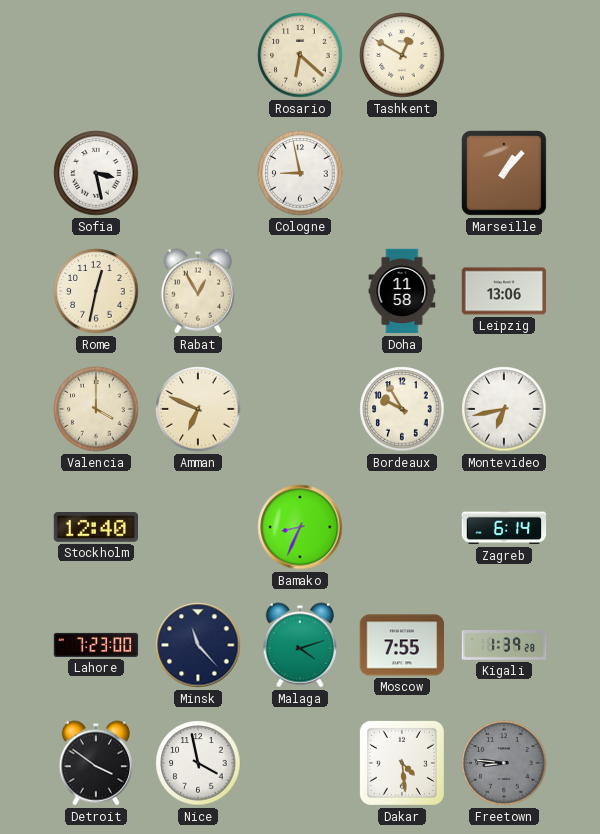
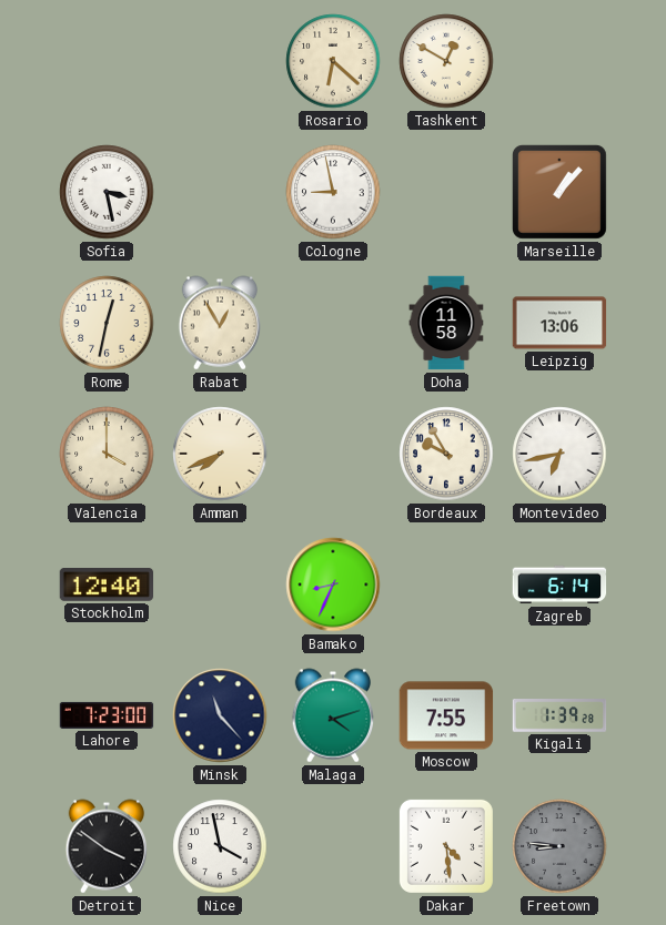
Amman: 6:49 -> 7:41 (220, 454)
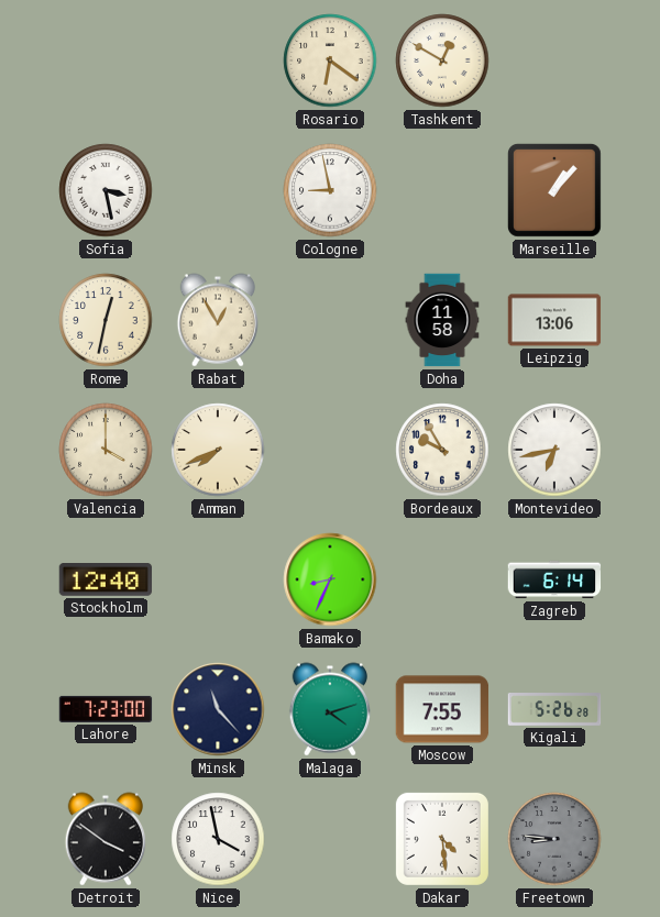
Rosario: 6:22 -> 6:21 (330, 60)
Kigali: 1:39 -> 5:26 (554, 709)
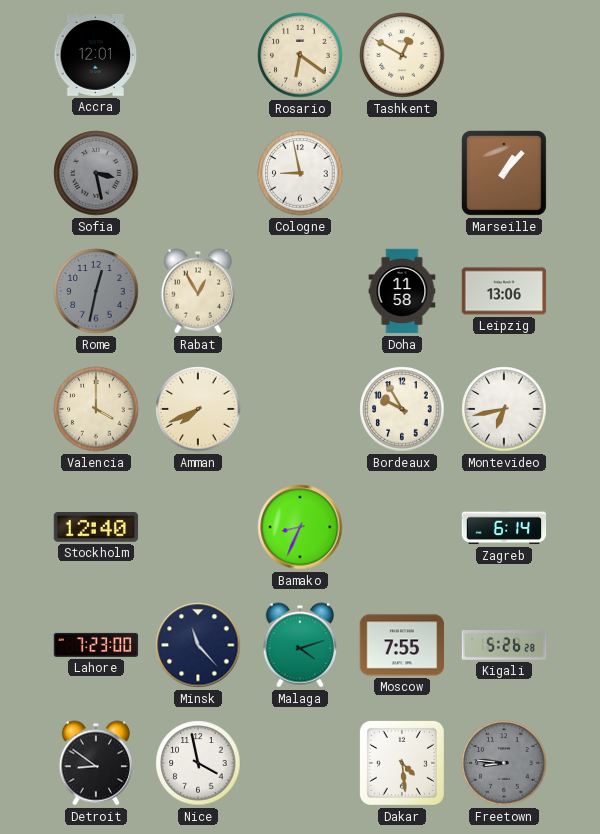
Accra: none -> 12:01 (96, 55)
Sofia dial: white -> grey (96, 173)
Rome dial: cream -> grey (96, 291)
Detroit: 3:51 -> 8:51 (96, 763)
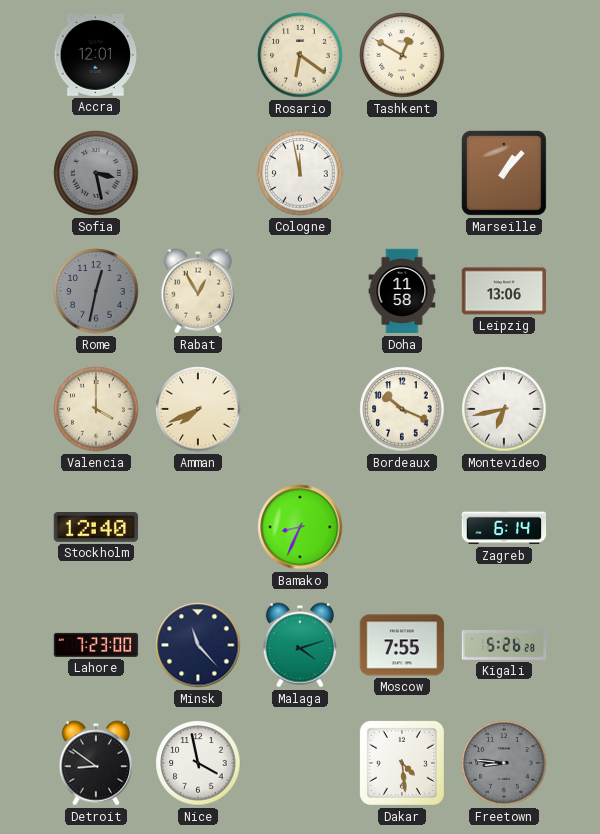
Cologne: 8:58 -> 11:58 (300, 173)
Bordeaux: 9:55 -> 10:19 (402, 409)
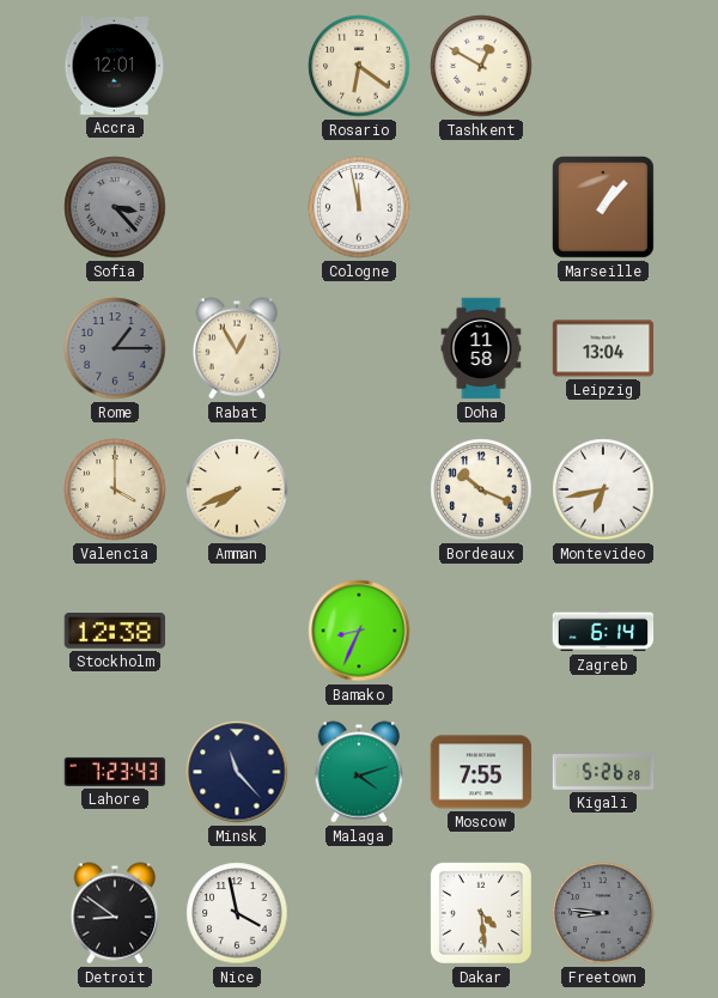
Sofia: 3:28 -> 3:23 (115, 207)
Rome: 12:32 -> 1:15 (115, 348)
Leipzig: 13:06 -> 13:04 (603, 348)
Stockholm: 12:40 -> 12:38 (115, 632)
Lahore: 7:23:00 -> 7:23:43 (115, 772)
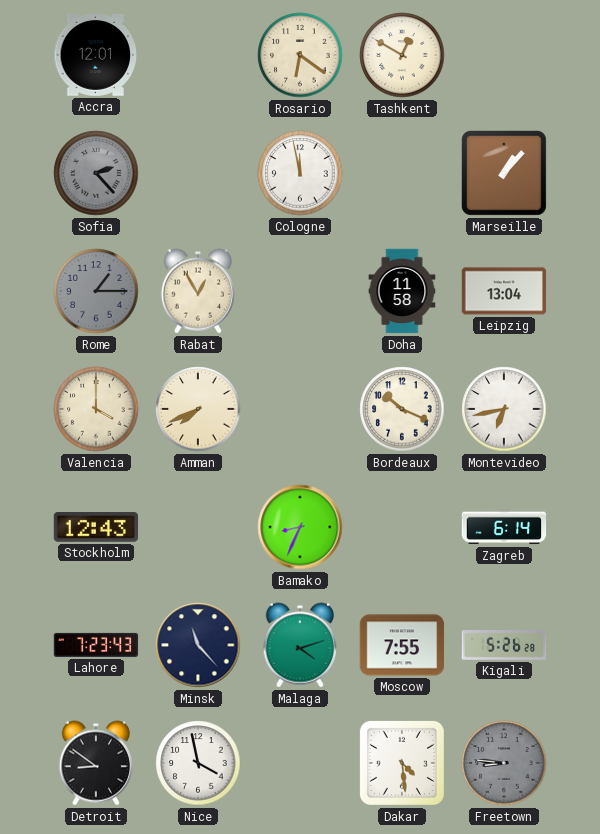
Sofia: 3:23 -> 2:23 (96, 173)
Stockholm: 12:38 -> 12:43 (96, 528)
